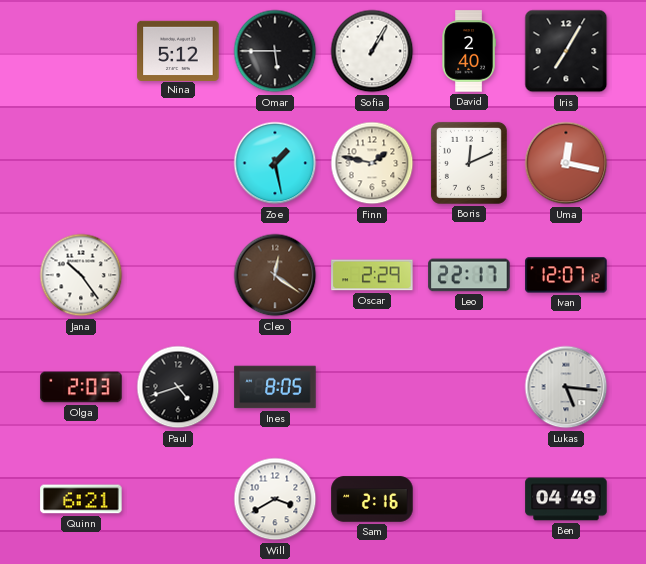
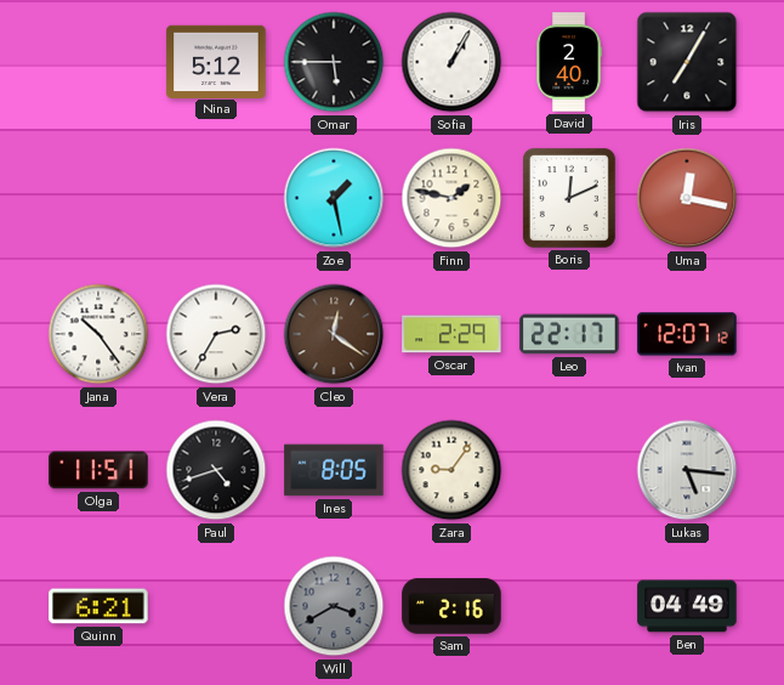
Vera: none -> 2:35 (216, 334)
Olga: 2:03 -> 11:51 (98, 470)
Zara: none -> 9:06 (451, 470)
Will dial: white -> grey (334, 606)
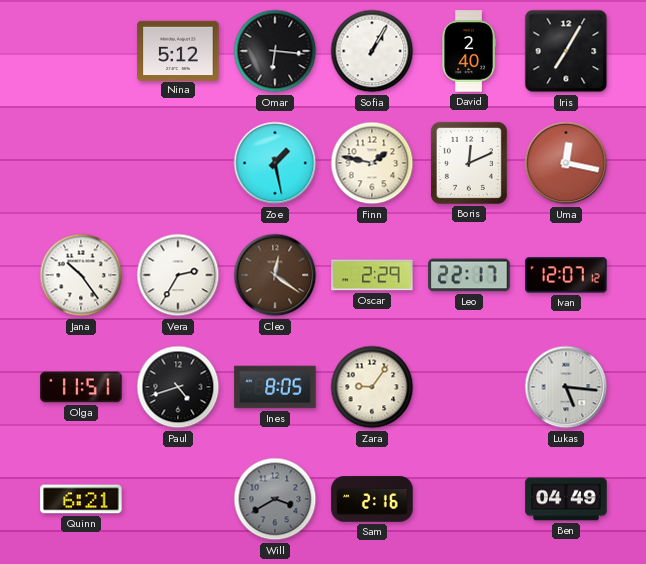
Omar: 5:45 -> 6:16 (275, 51)
